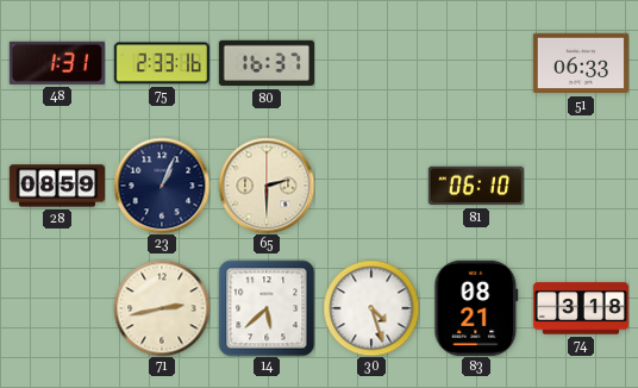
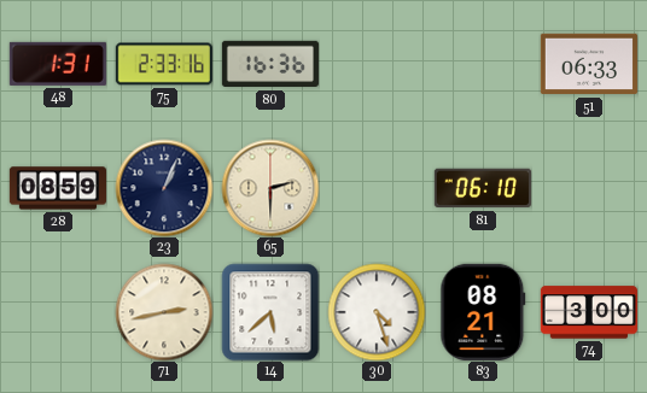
80: 16:37 -> 16:36 (270, 64)
74: 3:18 -> 3:00 (588, 312)
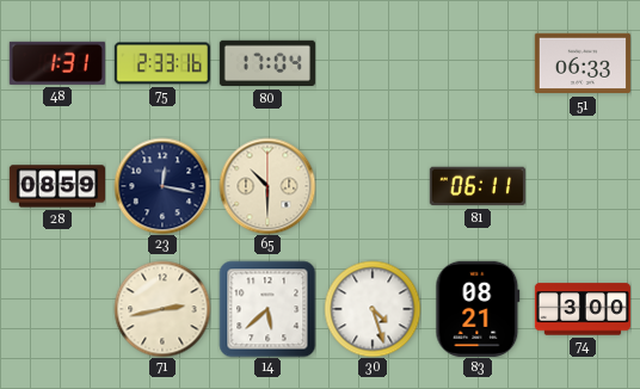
80: 16:36 -> 17:04 (267, 63)
23: 1:04 -> 12:17 (162, 186)
65: 2:30 -> 10:30 (267, 186)
81: 06:10 -> 06:11 (478, 186)
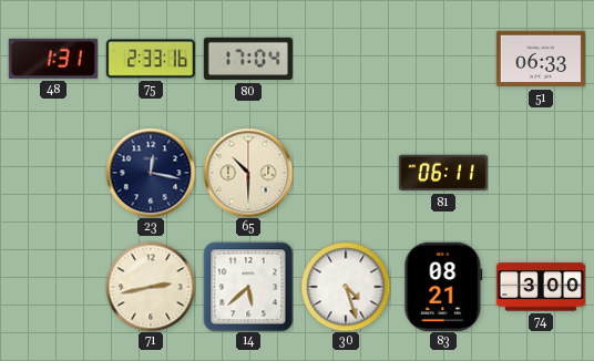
28: 08:59 -> none (56, 186)
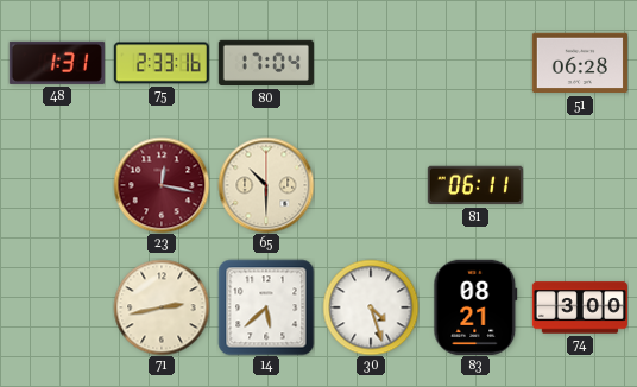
51: 06:33 -> 06:28 (580, 63)
23 dial: navy -> burgundy (162, 185)
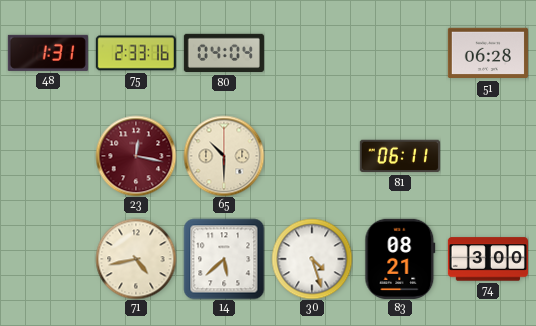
80: 17:04 -> 04:04 (224, 53)
71: 2:43 -> 4:43 (136, 259)
